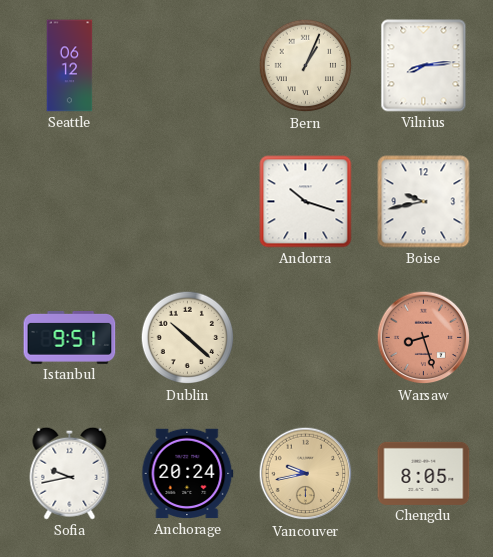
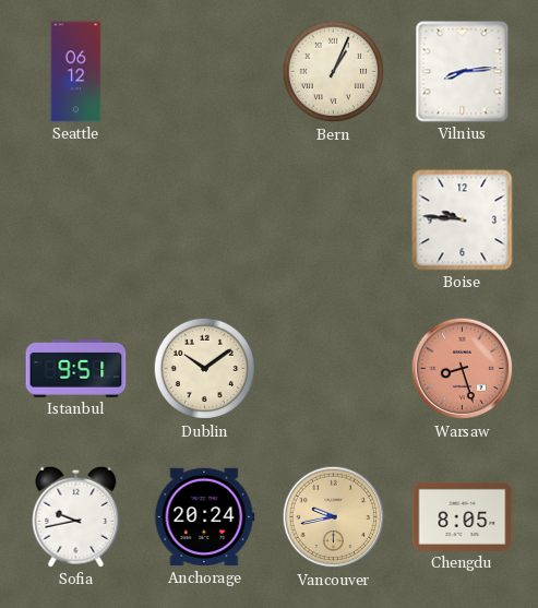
Andorra: 10:18 -> none (306, 202)
Boise: 9:43 -> 9:46 (463, 220)
Dublin: 10:22 -> 10:09 (205, 369)
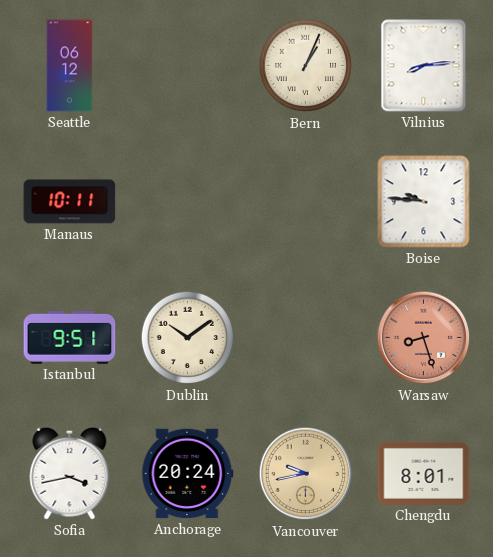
Manaus: none -> 10:11 (70, 202)
Sofia: 9:43 -> 3:43 (70, 473)
Chengdu: 8:05 -> 8:01 (424, 473)
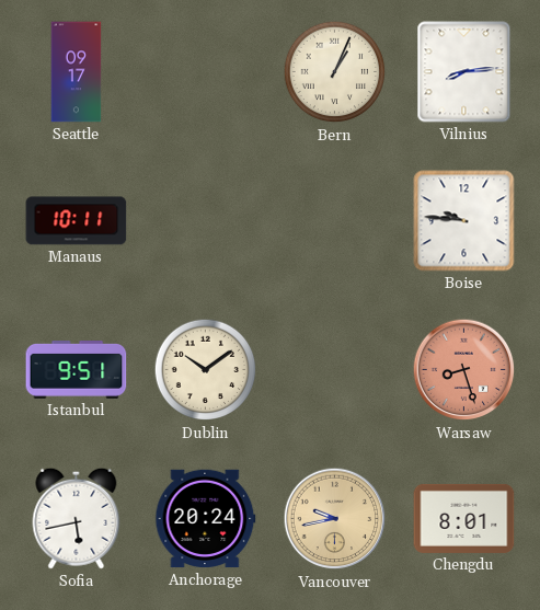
Seattle: 06:12 -> 09:17 (77, 72)
Sofia: 3:43 -> 5:43 (77, 518)
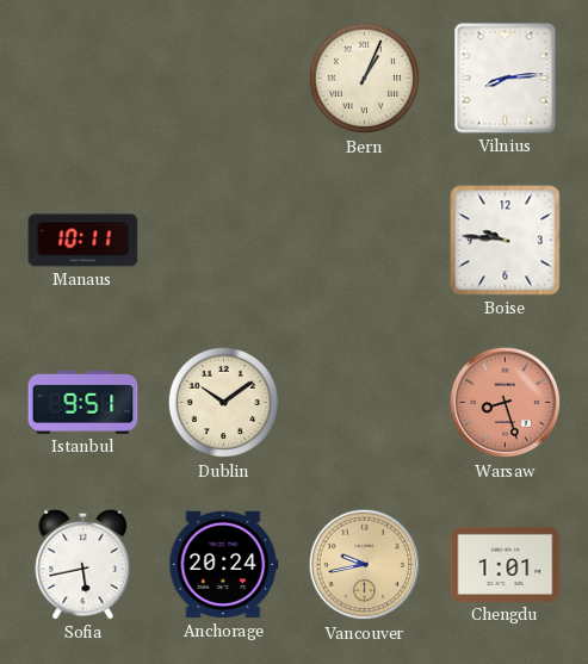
Seattle: 09:17 -> none (77, 72)
Chengdu: 8:01 -> 1:01 (506, 564)
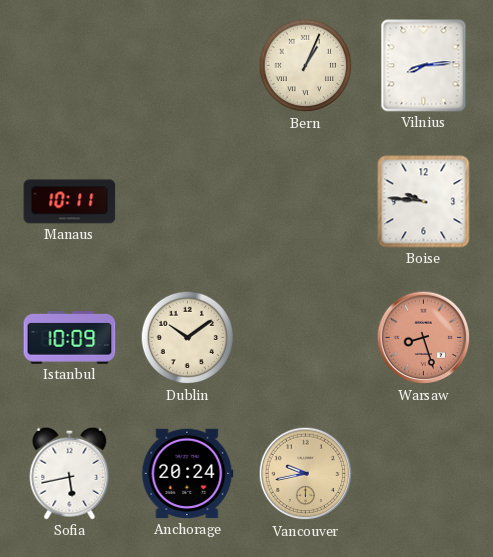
Istanbul: 9:51 -> 10:09 (70, 338)
Chengdu: 1:01 -> none (506, 564)
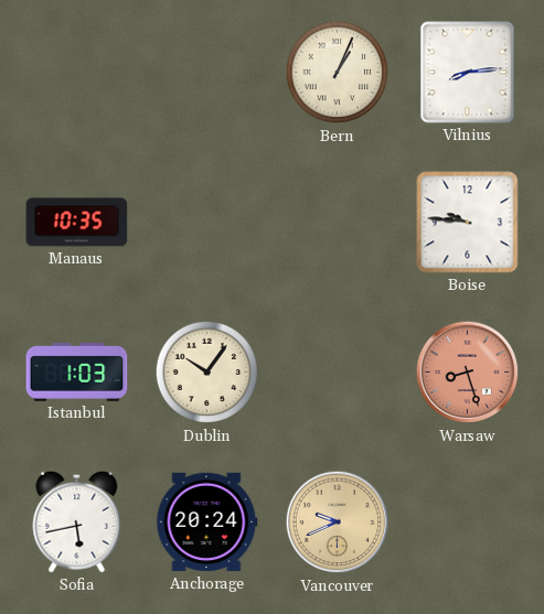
Manaus: 10:11 -> 10:35 (77, 223)
Istanbul: 10:09 -> 1:03 (77, 373)
Dublin: 10:09 -> 10:06 (207, 373)
Vancouver: 9:43 -> 9:41 (338, 523)
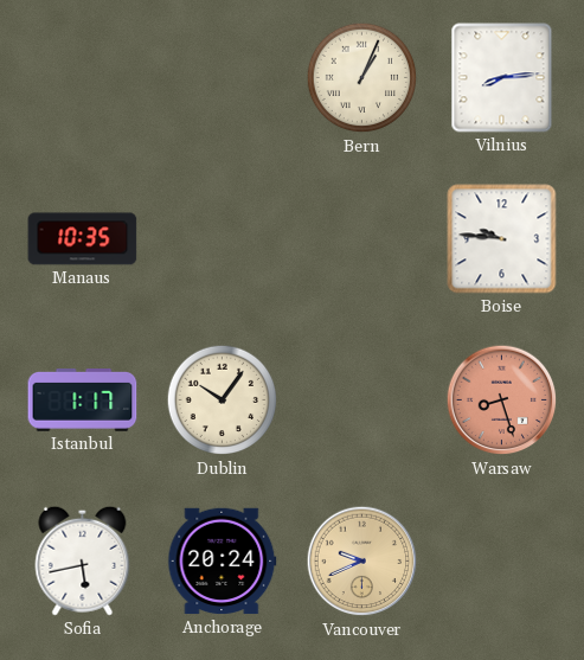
Istanbul: 1:03 -> 1:17 (83, 401)
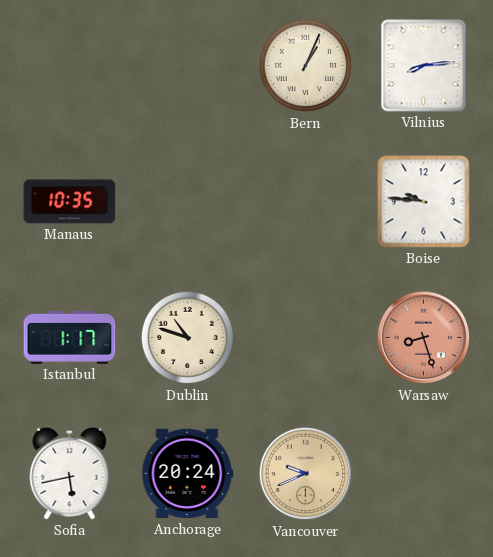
Dublin: 10:06 -> 10:48 (188, 338)
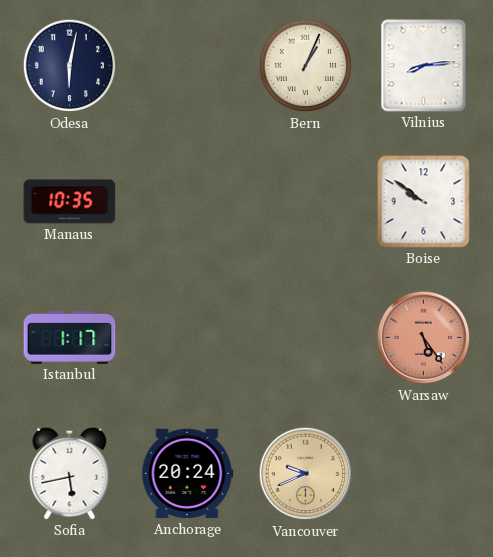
Odesa: none -> 6:02 (70, 66)
Boise: 9:46 -> 9:51 (424, 202)
Dublin: 10:48 -> none (188, 338)
Warsaw: 8:27 -> 5:24 (424, 338)
